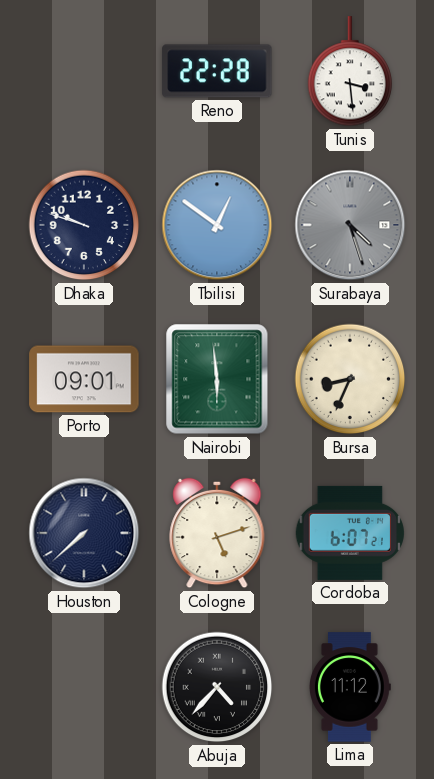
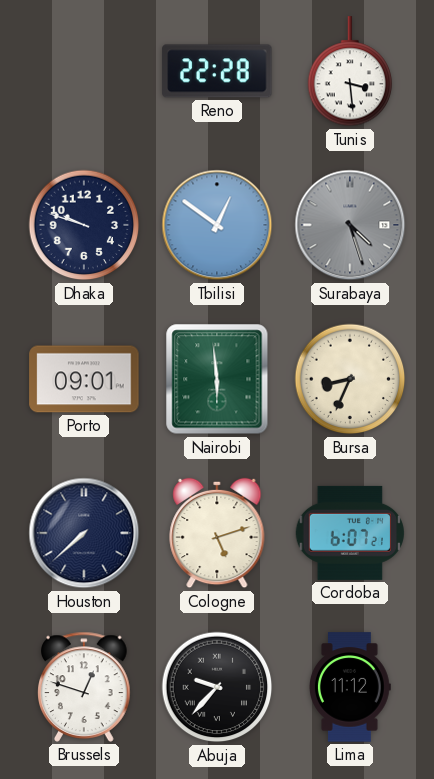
Brussels: none -> 12:48 (84, 687)
Abuja: 4:37 -> 9:37 (217, 687)
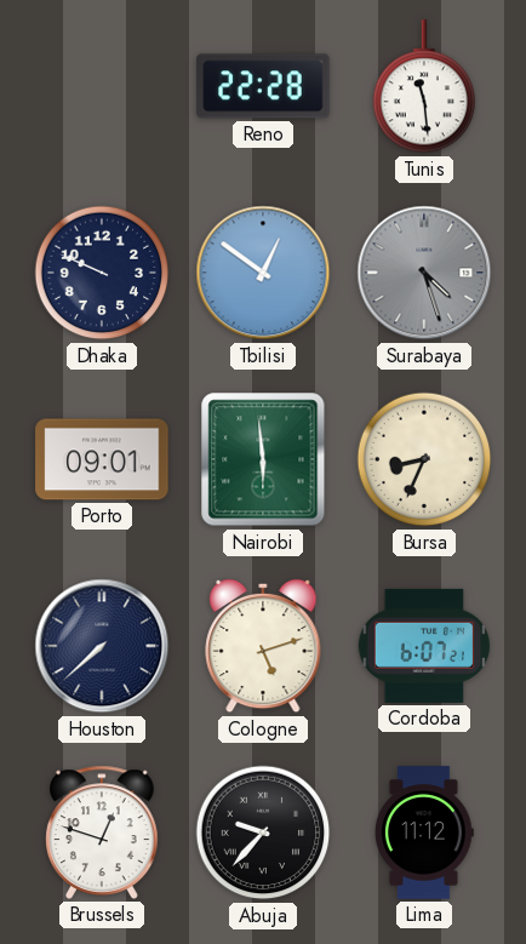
Tunis: 3:29 -> 11:29 (424, 87)
Dhaka: 9:48 -> 9:49 (102, 273)
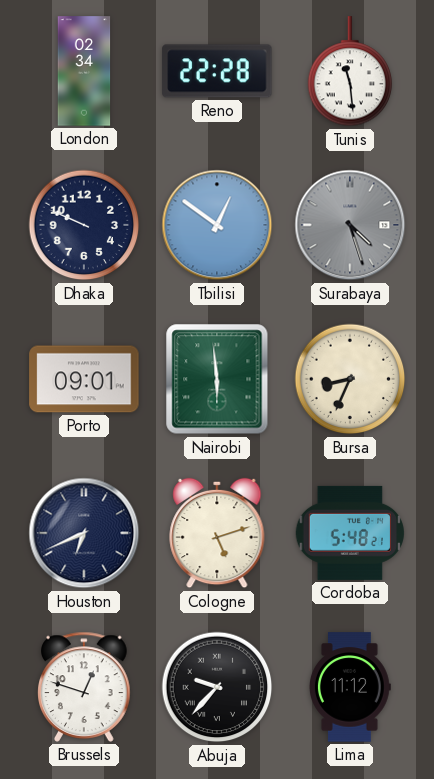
London: none -> 02:34 (84, 71)
Houston: 7:38 -> 6:41 (84, 533)
Cordoba: 6:07 -> 5:48 (349, 533)
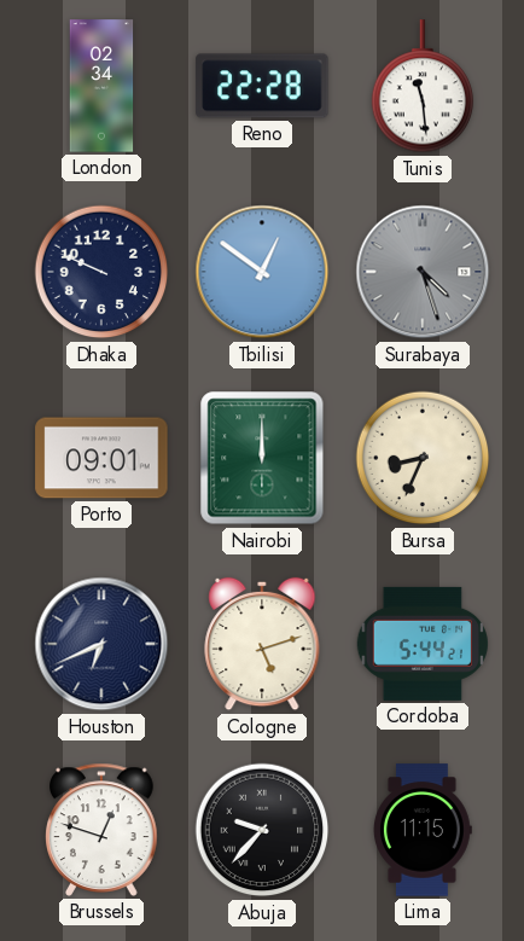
Nairobi: 5:59 -> 12:00 (262, 458)
Cordoba: 5:48 -> 5:44 (421, 644)
Lima: 11:12 -> 11:15 (423, 830)
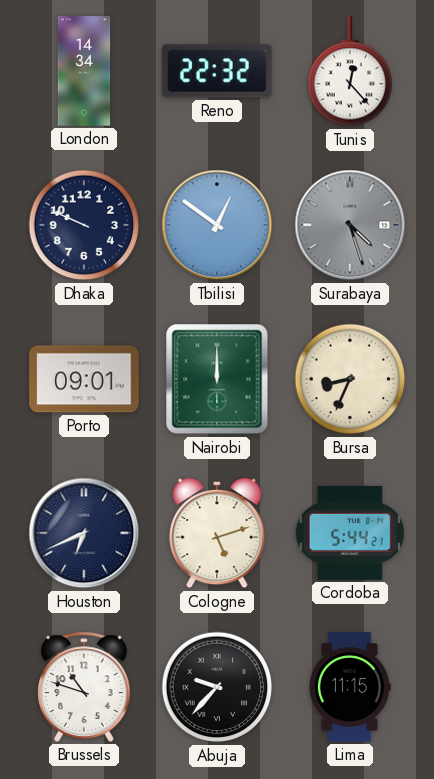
London: 02:34 -> 14:34 (84, 71)
Reno: 22:28 -> 22:32 (217, 71)
Tunis: 11:29 -> 12:23 (350, 72)
Brussels: 12:48 -> 10:48 (84, 687)
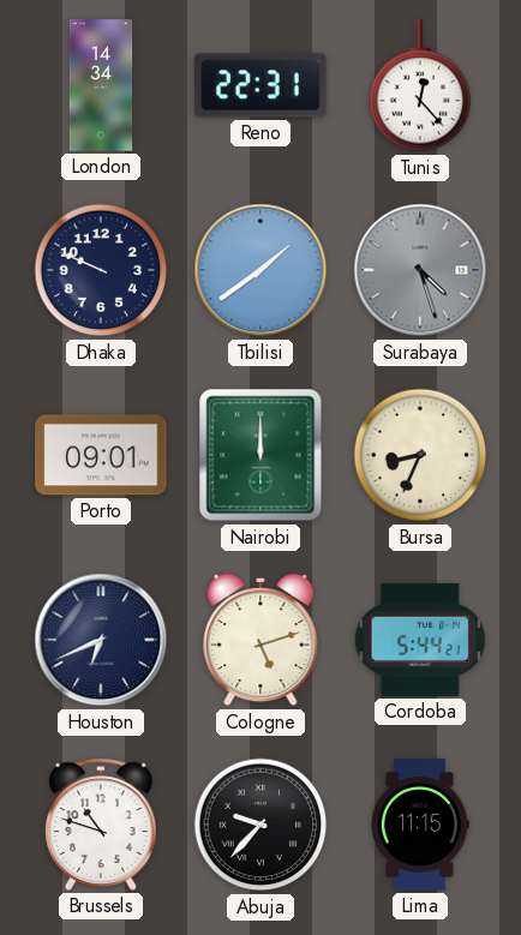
Reno: 22:32 -> 22:31 (260, 85)
Tbilisi: 12:51 -> 1:39 (260, 270)
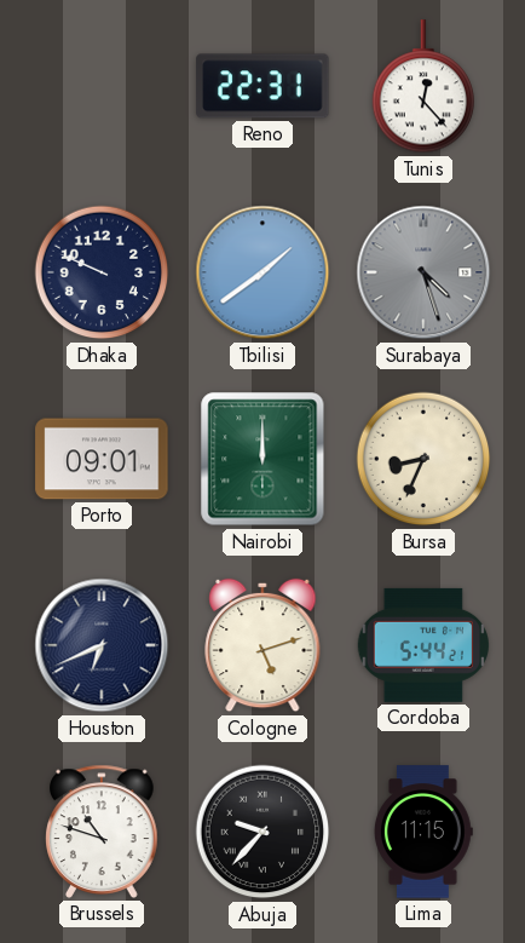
London: 14:34 -> none (101, 85)
